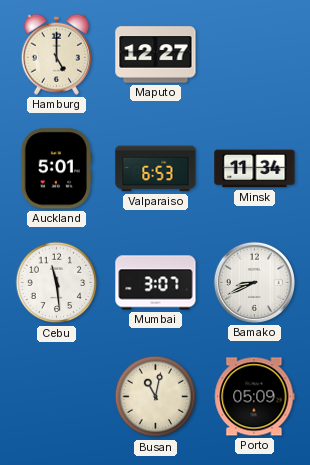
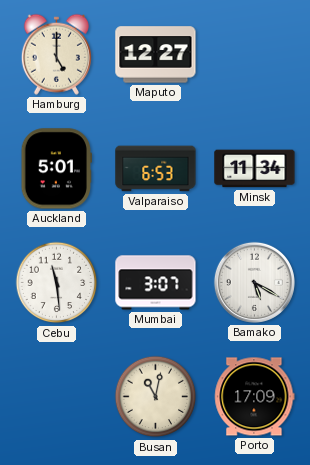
Bamako: 8:41 -> 5:20 (254, 282)
Porto: 05:09 -> 17:09 (255, 397)
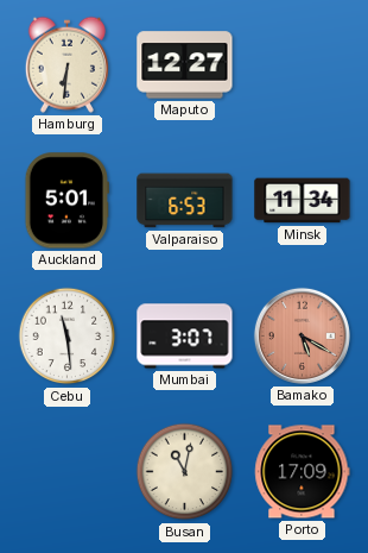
Hamburg: 5:00 -> 6:31 (66, 64)
Bamako dial: white -> salmon (302, 335)
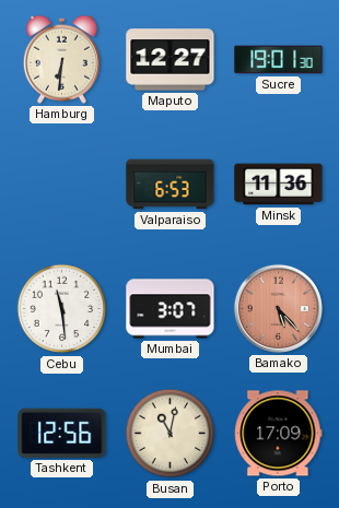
Sucre: none -> 19:01 (279, 60)
Auckland: 5:01 -> none (66, 201)
Minsk: 11:34 -> 11:36 (279, 185)
Bamako: 5:20 -> 5:23 (278, 308)
Tashkent: none -> 12:56 (62, 433)
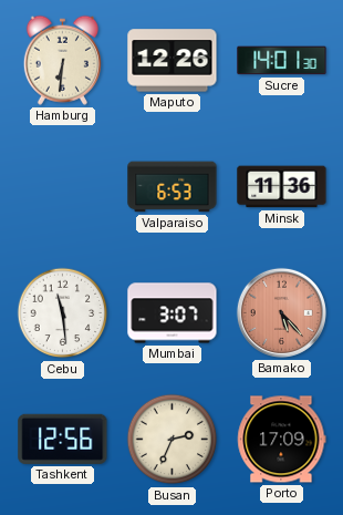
Maputo: 12:27 -> 12:26 (173, 61)
Sucre: 19:01 -> 14:01 (282, 61)
Busan: 11:02 -> 2:34 (173, 440)
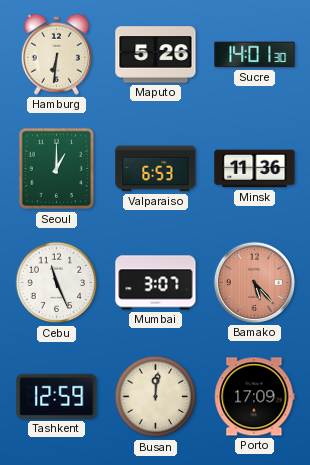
Maputo: 12:26 -> 5:26 (156, 55)
Seoul: none -> 1:00 (57, 169)
Cebu: 11:29 -> 11:26 (57, 283)
Tashkent: 12:56 -> 12:59 (57, 396)
Busan: 2:34 -> 12:01 (156, 397)
